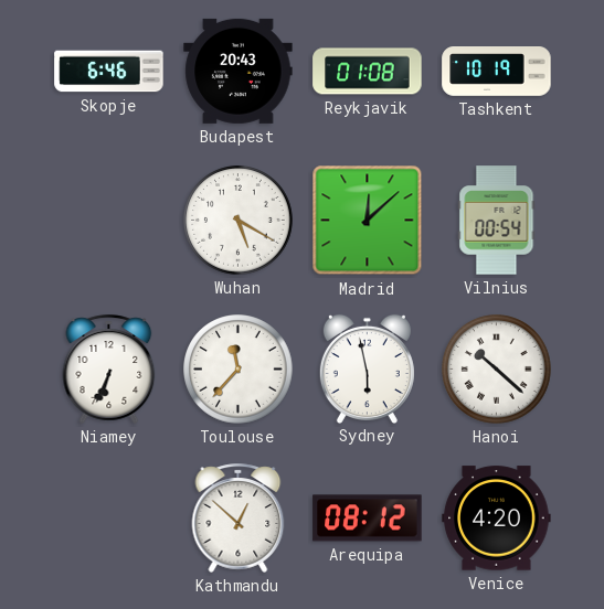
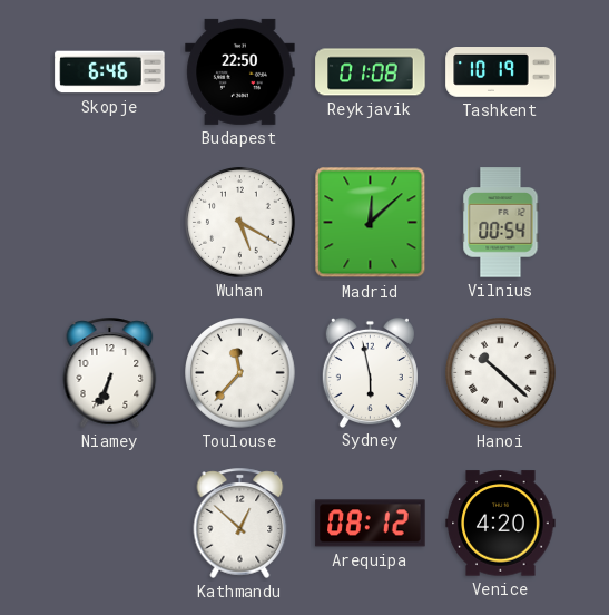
Budapest: 20:43 -> 22:50 (240, 71)
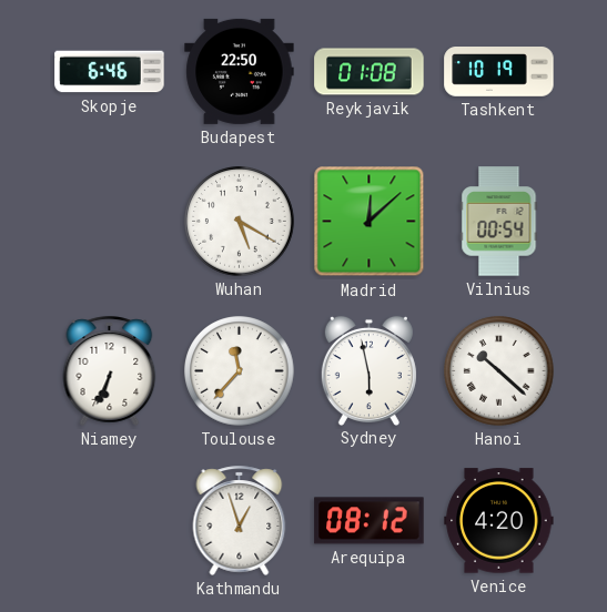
Kathmandu: 12:52 -> 12:57 (240, 520)
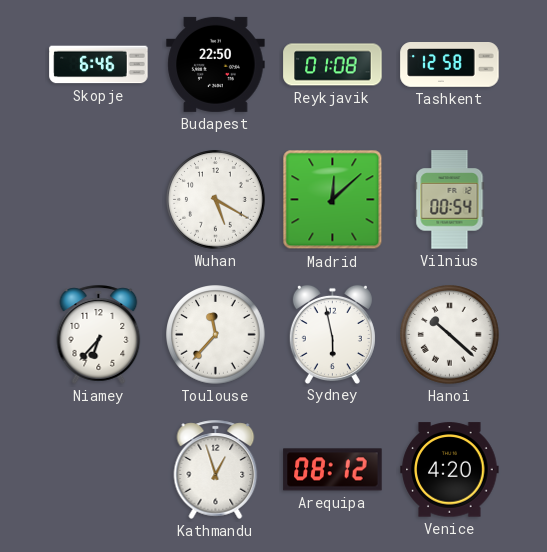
Tashkent: 10:19 -> 12:58 (450, 65)
Niamey: 6:34 -> 6:37 (99, 334)
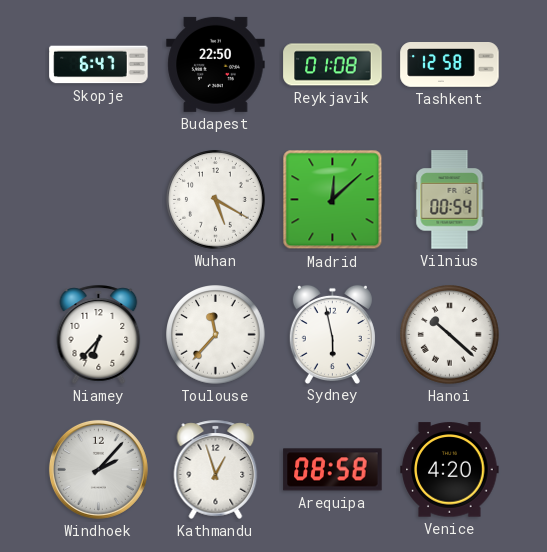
Skopje: 6:46 -> 6:47 (99, 65)
Windhoek: none -> 2:07 (98, 469)
Arequipa: 08:12 -> 08:58 (333, 470)
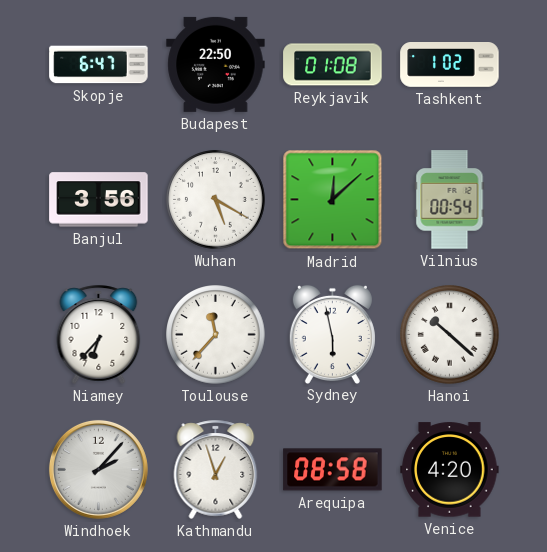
Tashkent: 12:58 -> 1:02 (450, 65)
Banjul: none -> 3:56 (99, 200)
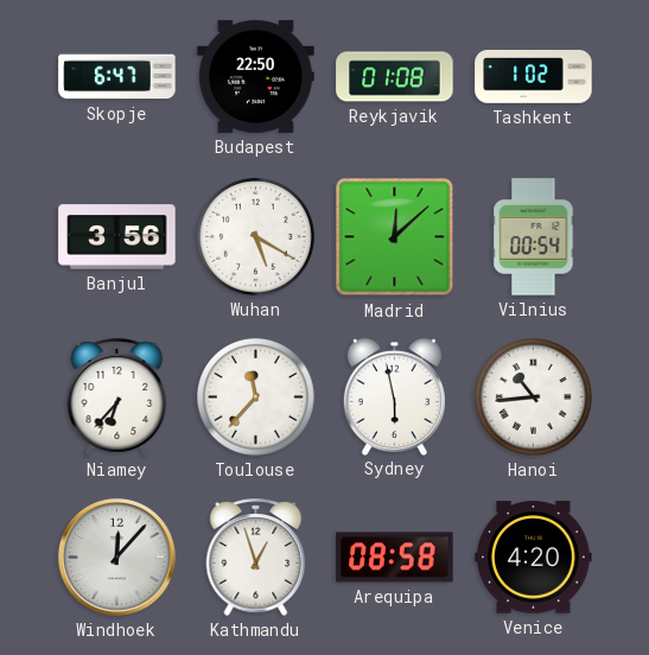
Hanoi: 10:22 -> 10:44 (534, 398)
Windhoek: 2:07 -> 12:07 (116, 557)
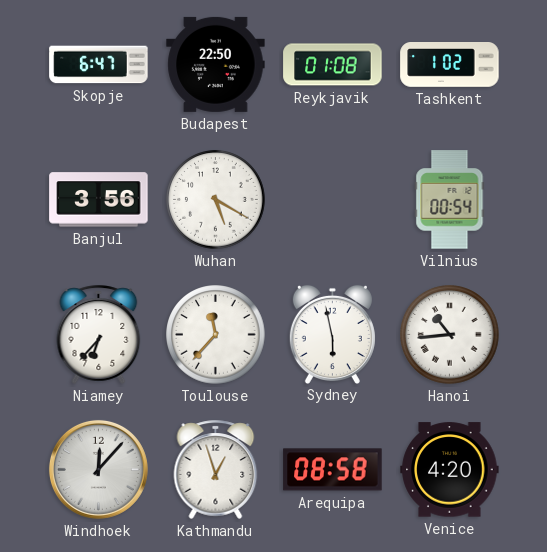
Madrid: 12:08 -> none (395, 237)
